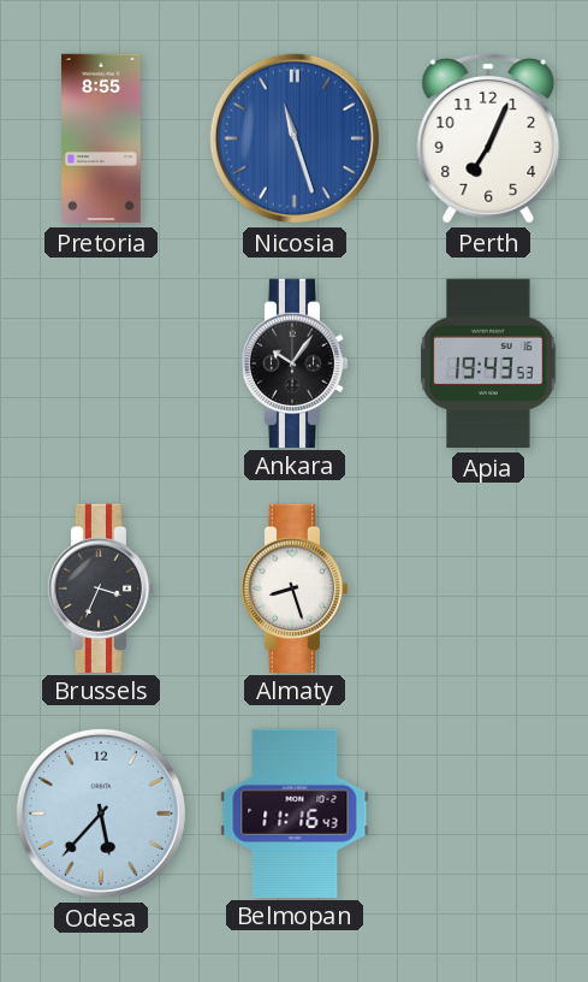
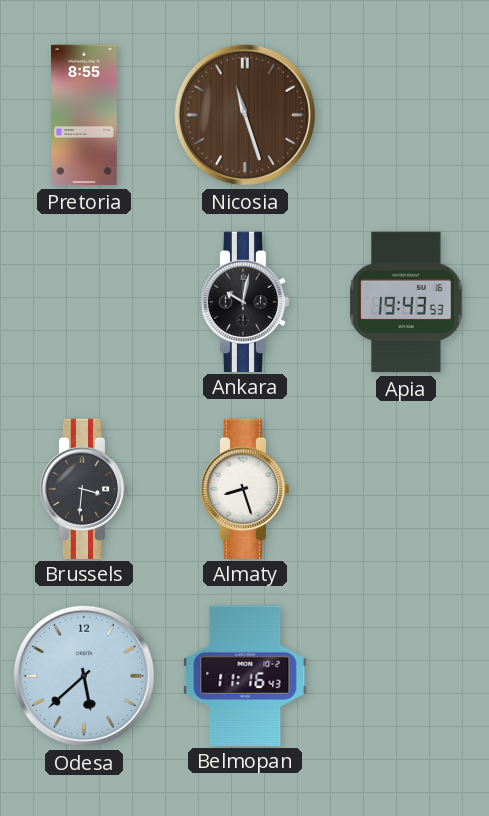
Nicosia dial: blue -> brown (245, 115)
Perth: 7:04 -> none (488, 138)
Ankara: 10:06 -> 10:02 (245, 301)
Brussels: 3:34 -> 3:31 (84, 488)
Odesa: 5:37 -> 5:38 (84, 676)
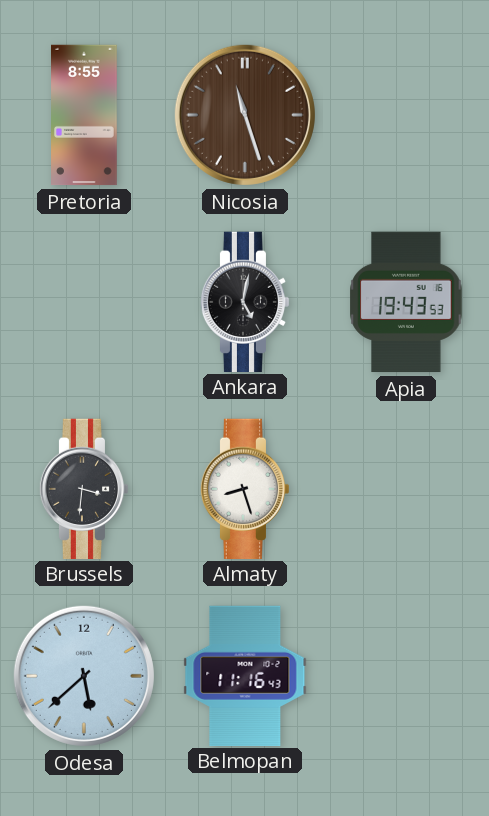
Ankara: 10:02 -> 5:02 (245, 301)
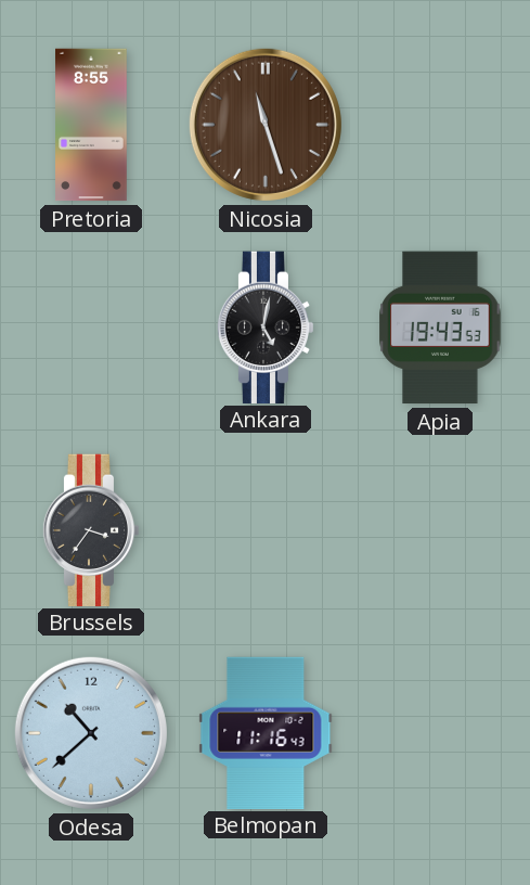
Brussels: 3:31 -> 3:36 (91, 529)
Almaty: 8:27 -> none (245, 488)
Odesa: 5:38 -> 10:38 (91, 733)
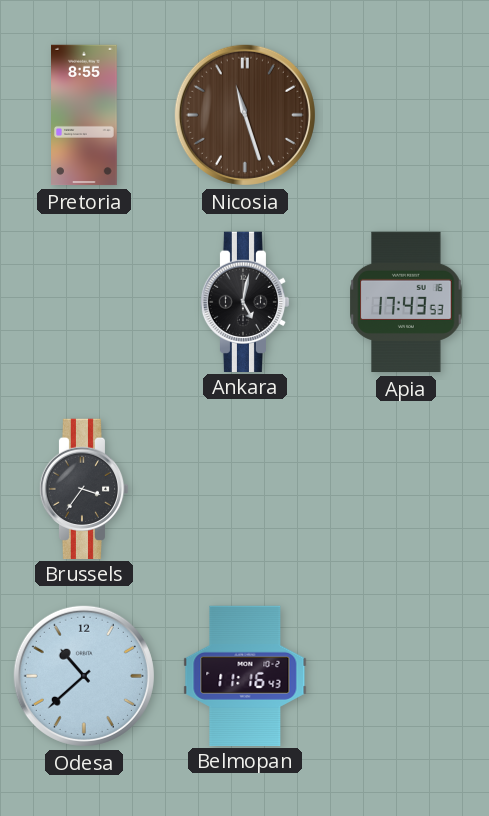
Apia: 19:43 -> 17:43 (406, 302)
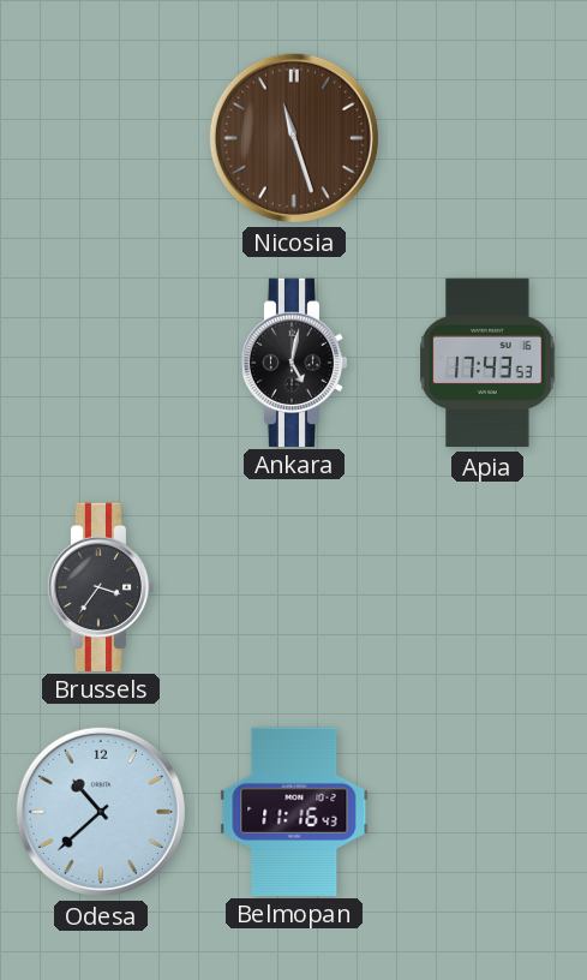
Pretoria: 8:55 -> none (85, 115)
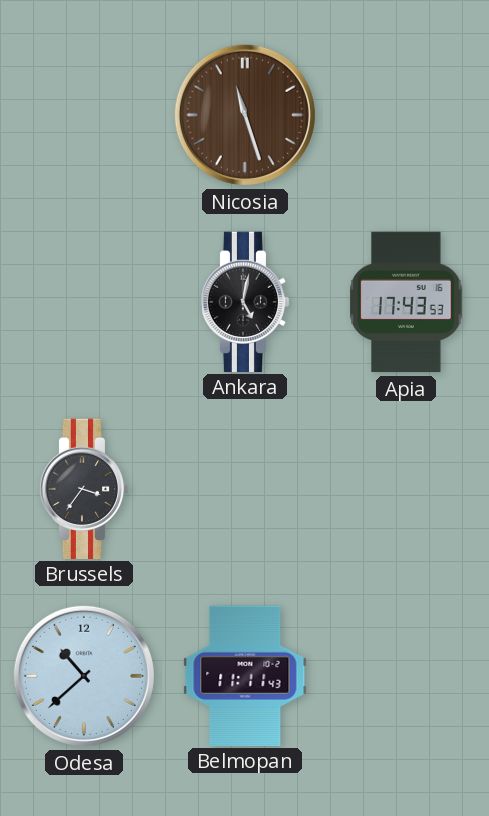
Belmopan: 11:16 -> 11:11 (245, 675)
